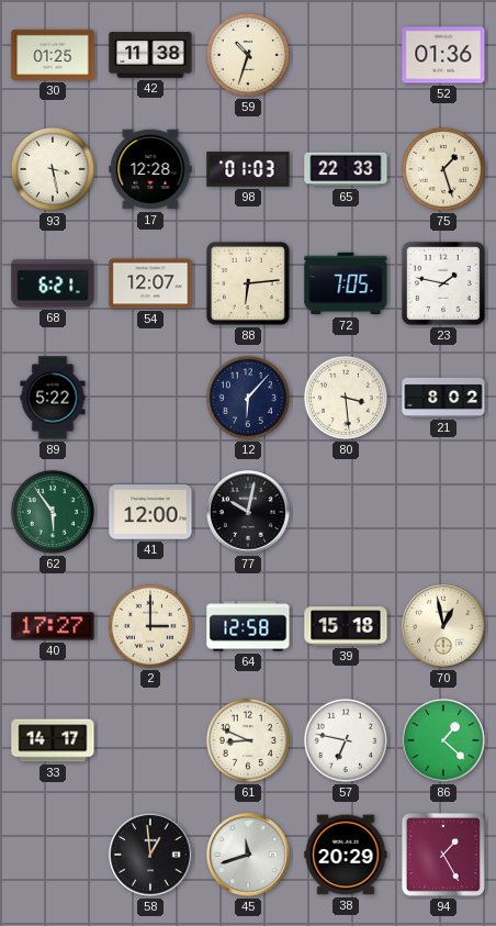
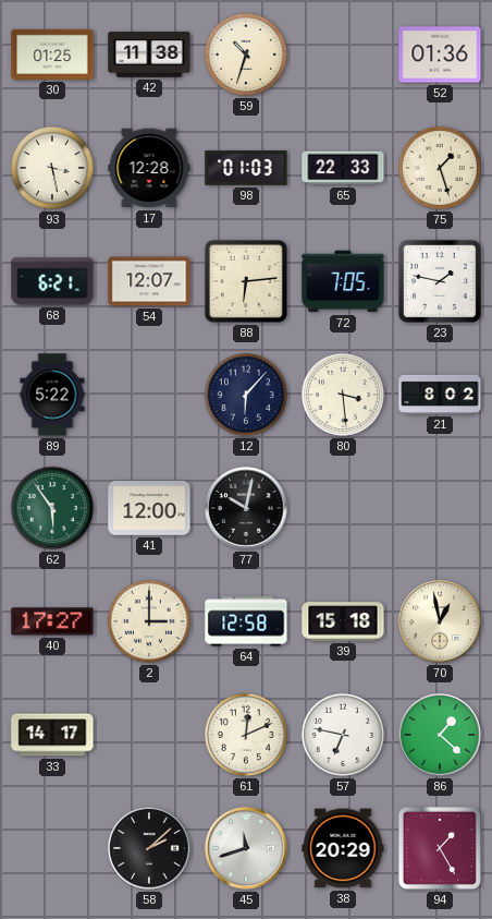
61: 8:49 -> 12:11 (246, 735)
58: 12:59 -> 2:08 (149, 848)
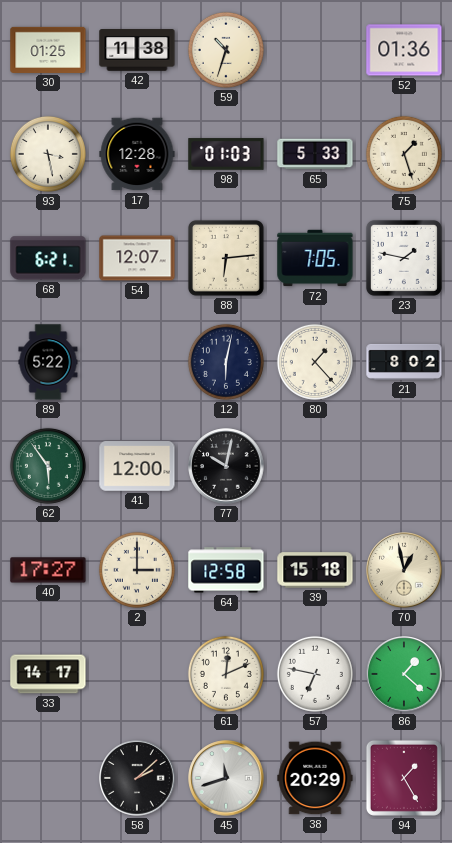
65: 22:33 -> 5:33 (315, 154)
12: 6:07 -> 6:02 (226, 362)
80: 3:29 -> 1:23 (315, 362)
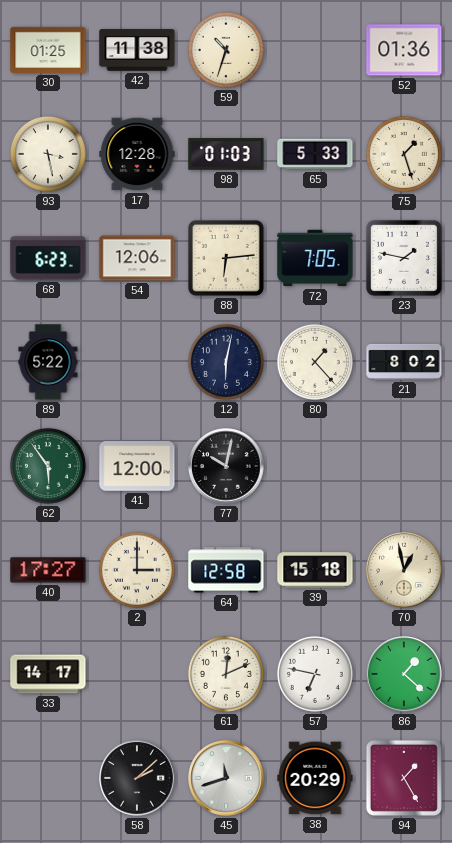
68: 6:21 -> 6:23 (48, 258)
54: 12:07 -> 12:06 (137, 258)
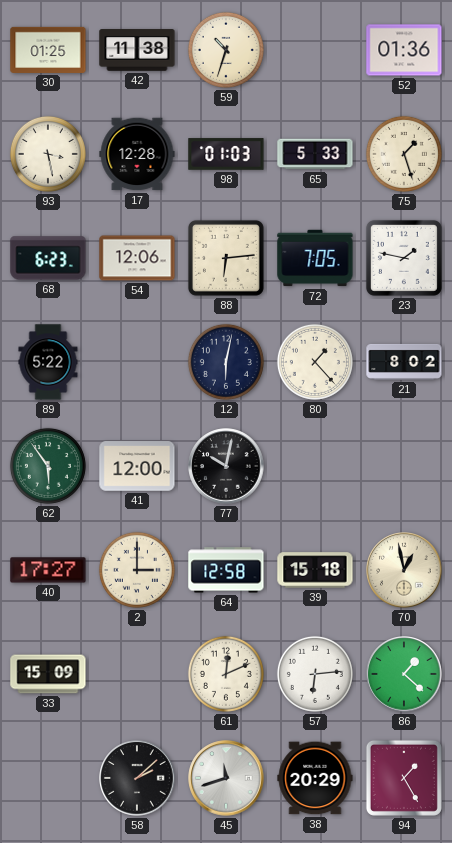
33: 14:17 -> 15:09 (48, 674)
57: 6:47 -> 6:14 (315, 674)
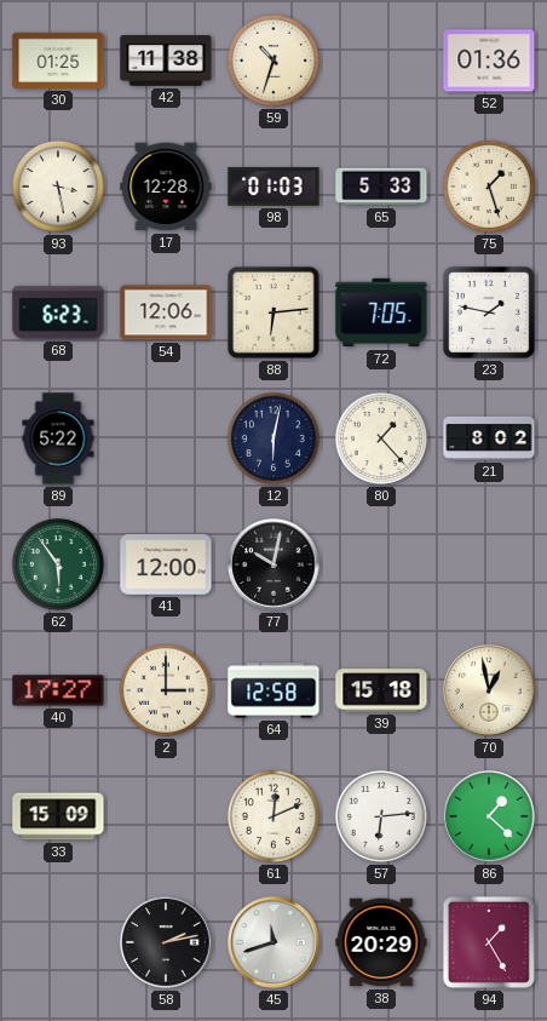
58: 2:08 -> 2:13 (166, 942)
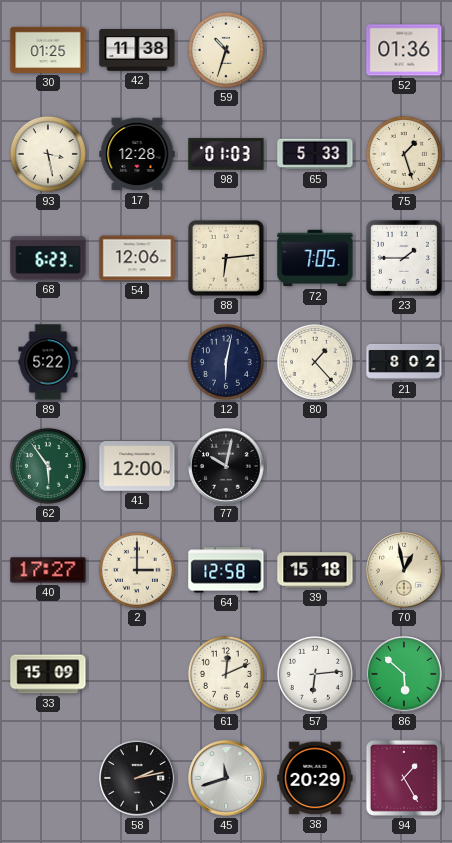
23: 1:47 -> 1:45 (404, 258)
86: 1:22 -> 5:52 (404, 674)
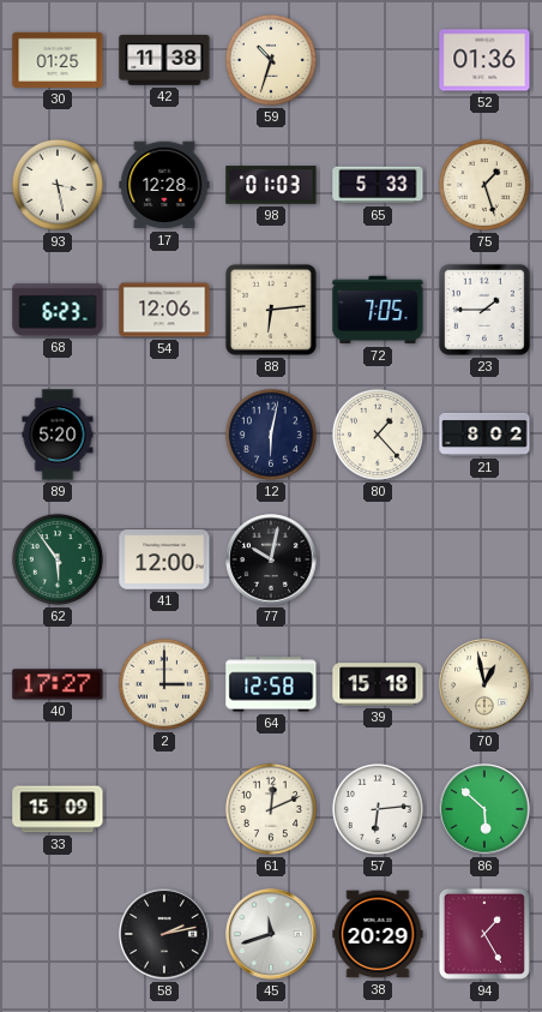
89: 5:22 -> 5:20 (58, 435)
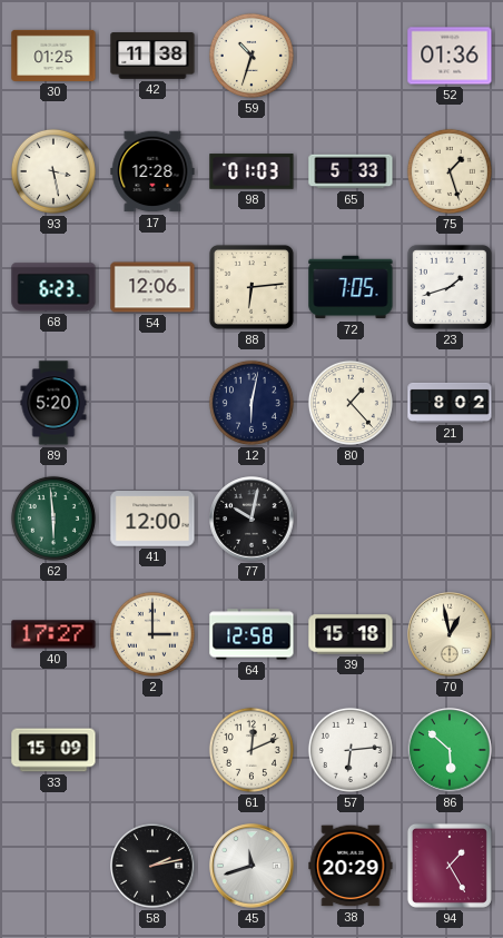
23: 1:45 -> 1:42 (450, 287)
62: 5:54 -> 5:59 (53, 519)
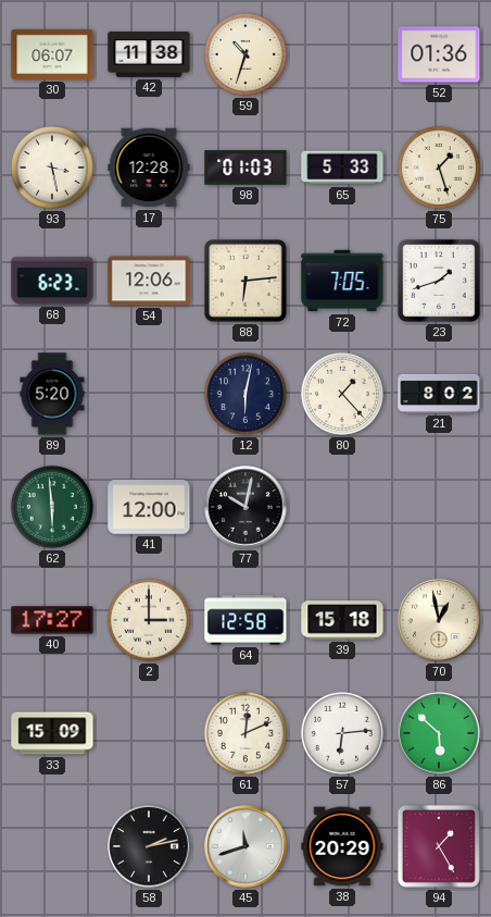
30: 01:25 -> 06:07 (52, 54)
